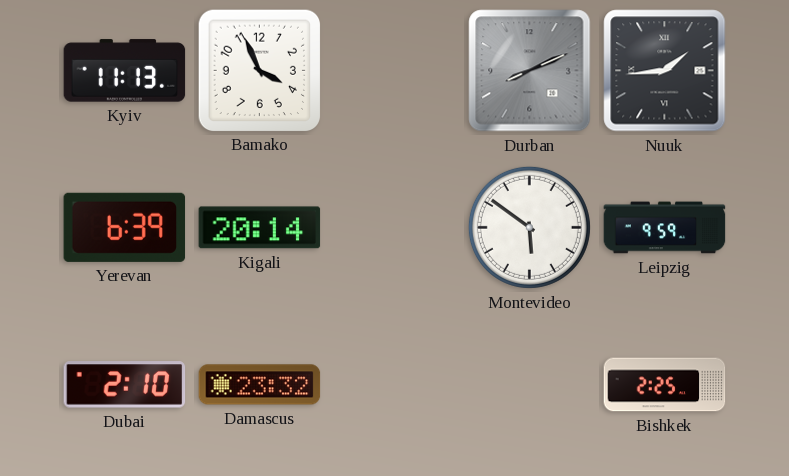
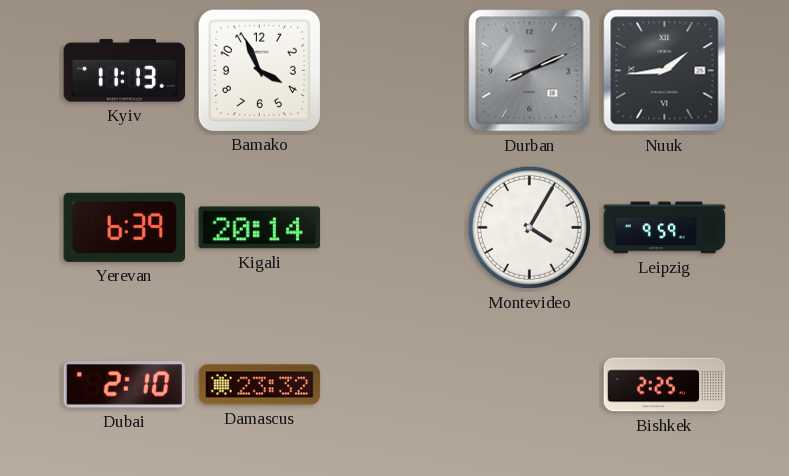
Montevideo: 5:51 -> 4:05 (529, 227)
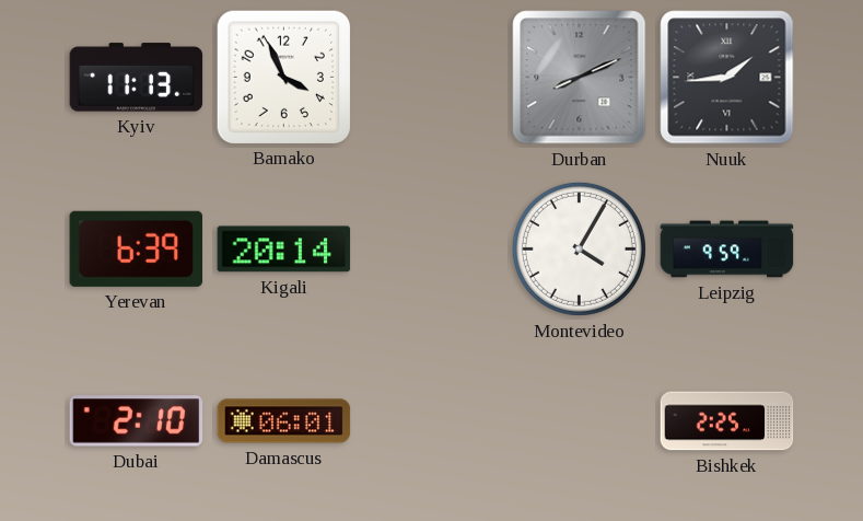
Damascus: 23:32 -> 06:01 (284, 421)
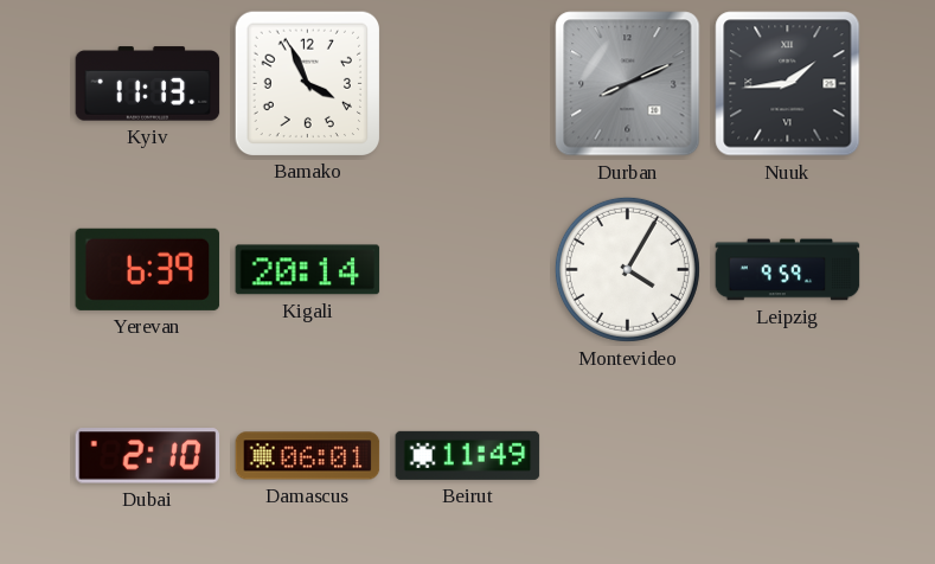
Beirut: none -> 11:49 (468, 455)
Bishkek: 2:25 -> none (727, 421)
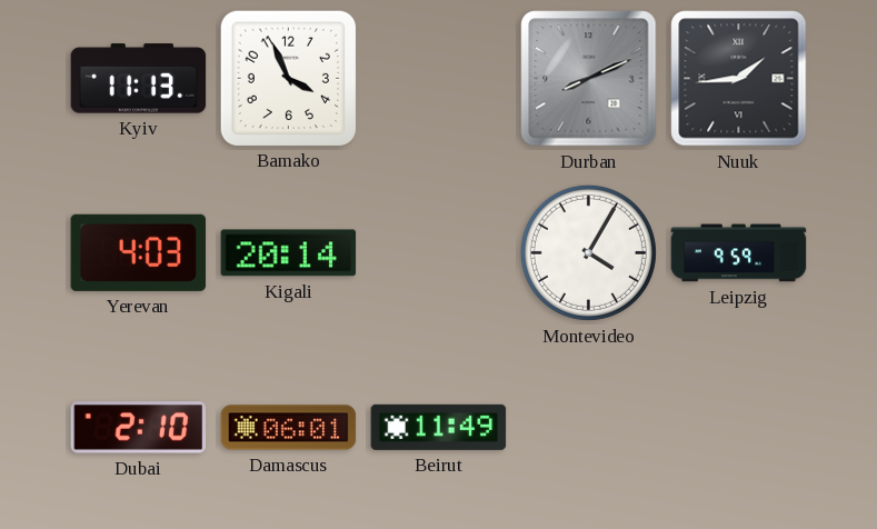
Yerevan: 6:39 -> 4:03 (139, 252)
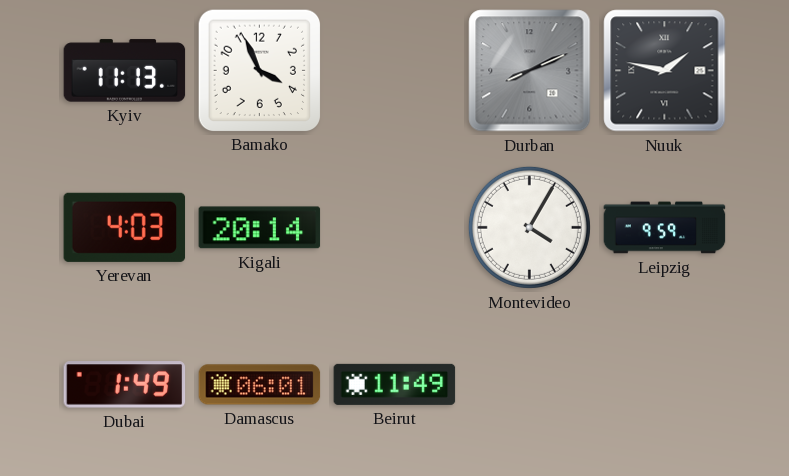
Nuuk: 1:44 -> 1:47 (665, 71)
Dubai: 2:10 -> 1:49 (125, 385)
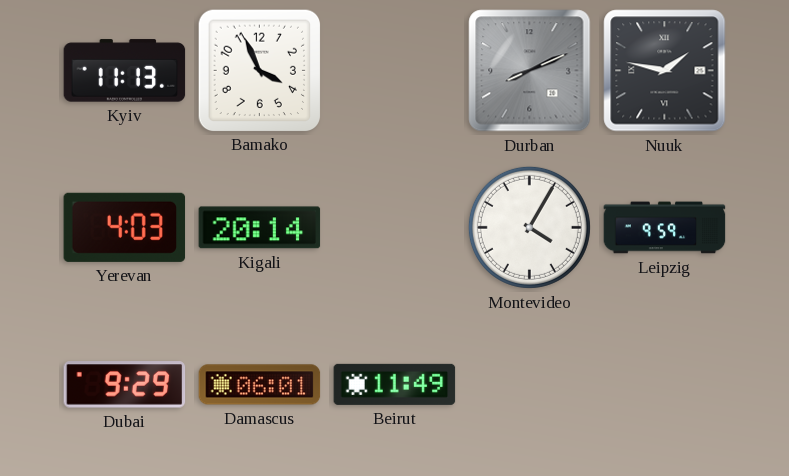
Dubai: 1:49 -> 9:29 (125, 385)
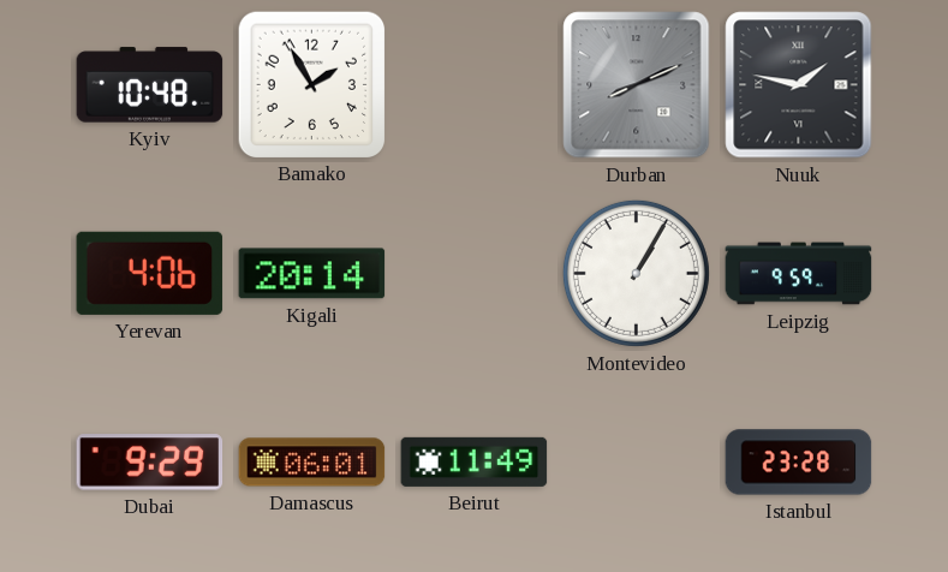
Kyiv: 11:13 -> 10:48 (150, 85)
Bamako: 3:56 -> 1:55 (311, 84)
Yerevan: 4:03 -> 4:06 (150, 273)
Montevideo: 4:05 -> 1:05 (636, 273)
Istanbul: none -> 23:28 (799, 463)
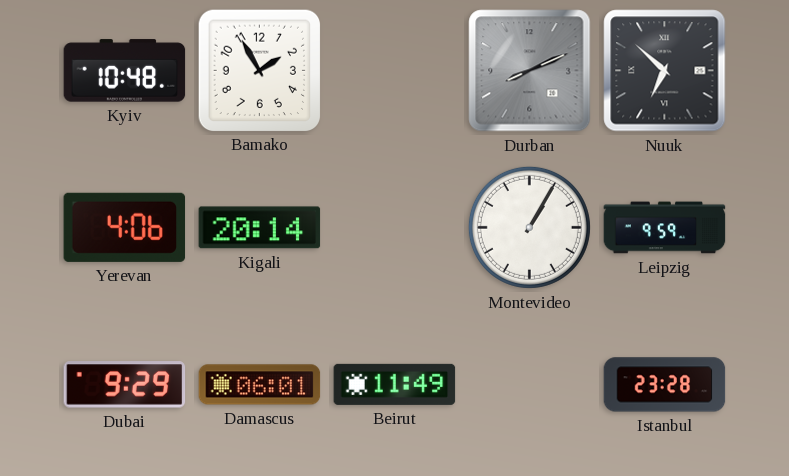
Nuuk: 1:47 -> 6:52 (665, 71)
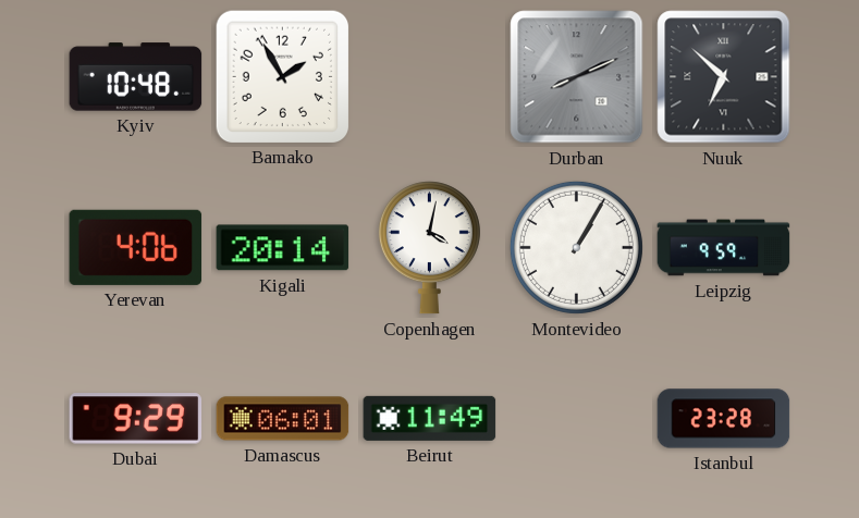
Copenhagen: none -> 4:02 (429, 248)
